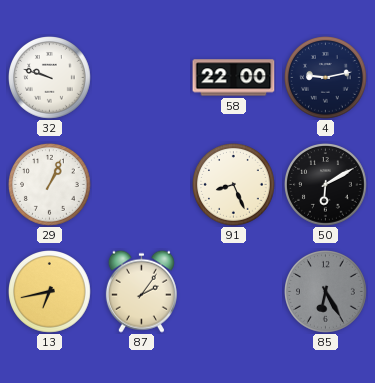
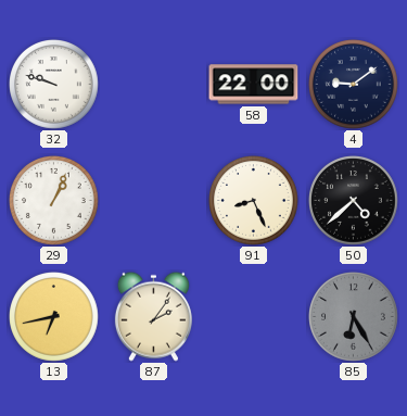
4: 9:13 -> 9:09 (354, 85)
50: 6:10 -> 4:38 (354, 201)
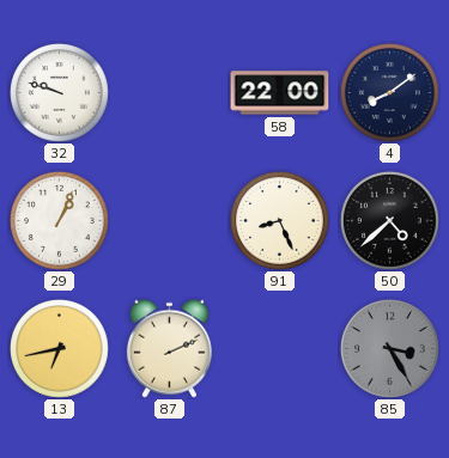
4: 9:09 -> 8:09 (390, 93)
87: 2:06 -> 2:11 (169, 348)
85: 6:25 -> 3:25 (390, 349)
